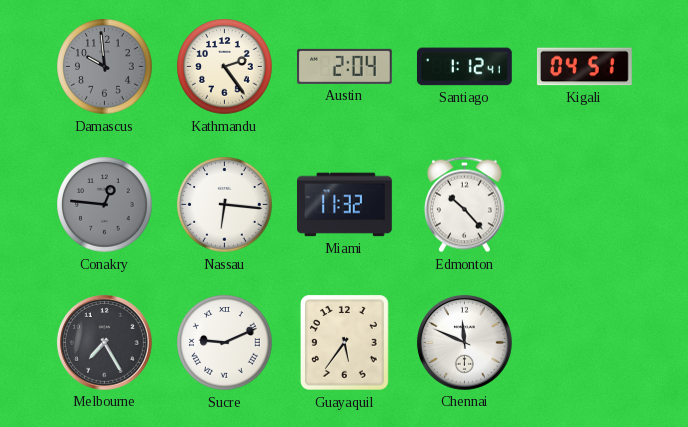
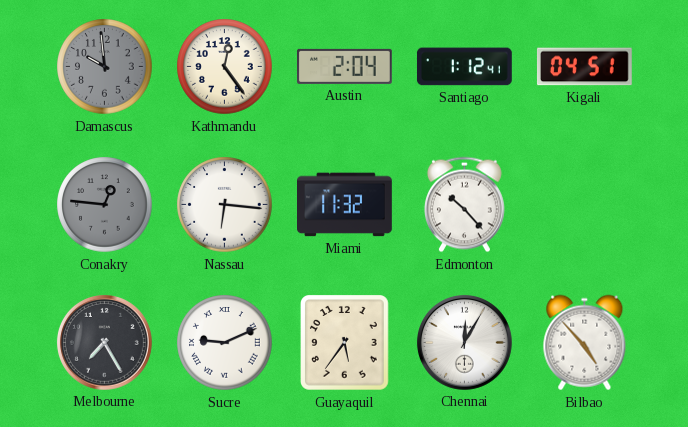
Kathmandu: 2:24 -> 12:24 (225, 67)
Chennai: 11:49 -> 12:05 (464, 342)
Bilbao: none -> 4:53 (585, 343)
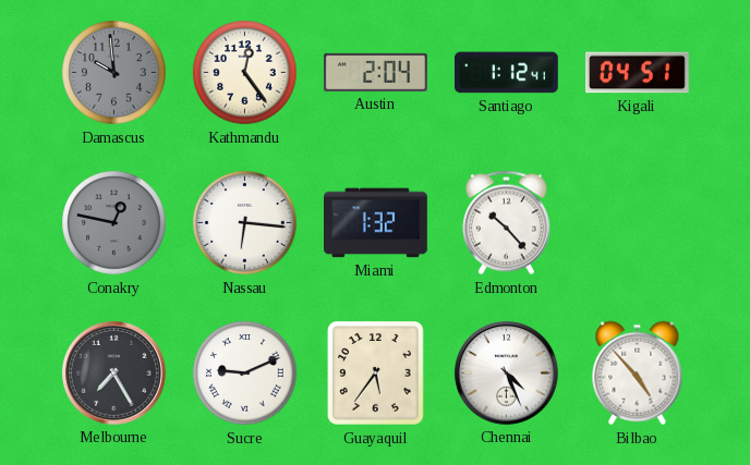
Conakry: 12:46 -> 12:47 (114, 223)
Miami: 11:32 -> 1:32 (376, 223)
Chennai: 12:05 -> 4:26 (506, 372)
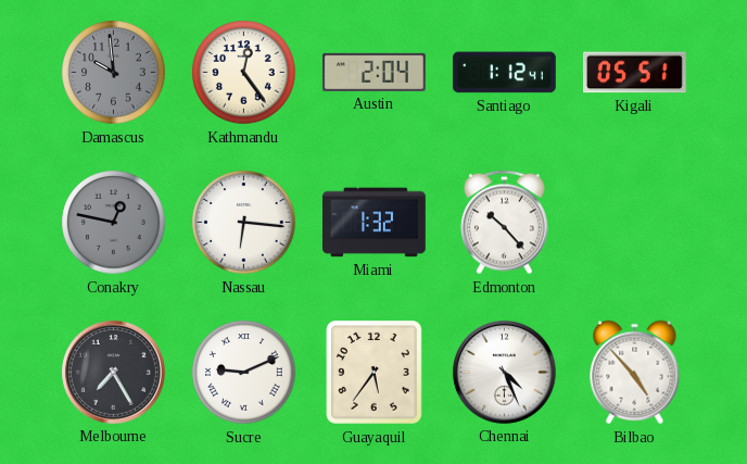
Kigali: 04:51 -> 05:51 (634, 73)
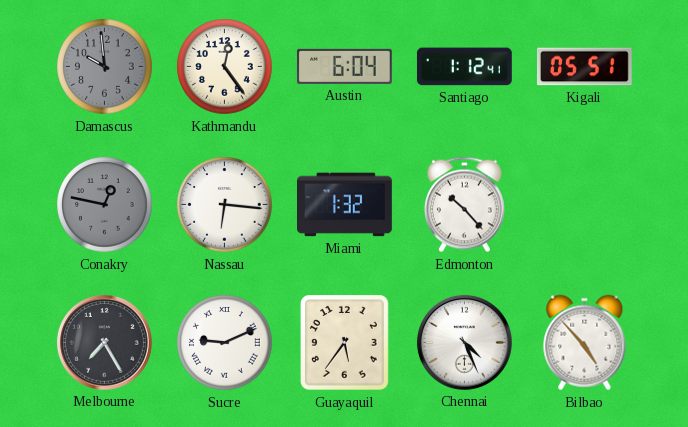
Austin: 2:04 -> 6:04 (345, 66)
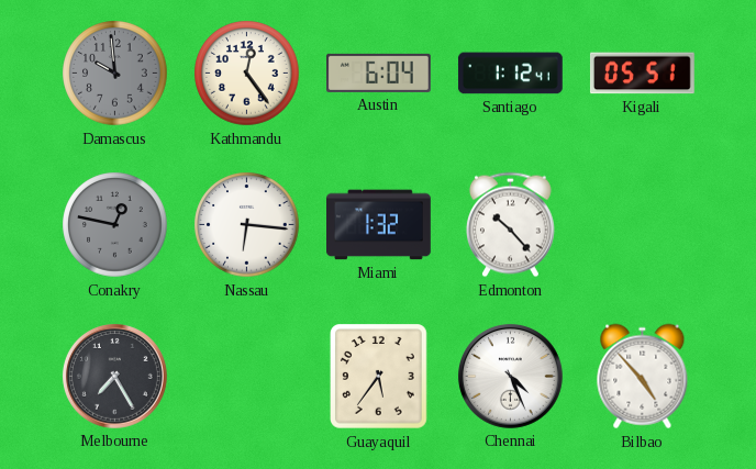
Sucre: 9:11 -> none (225, 343)
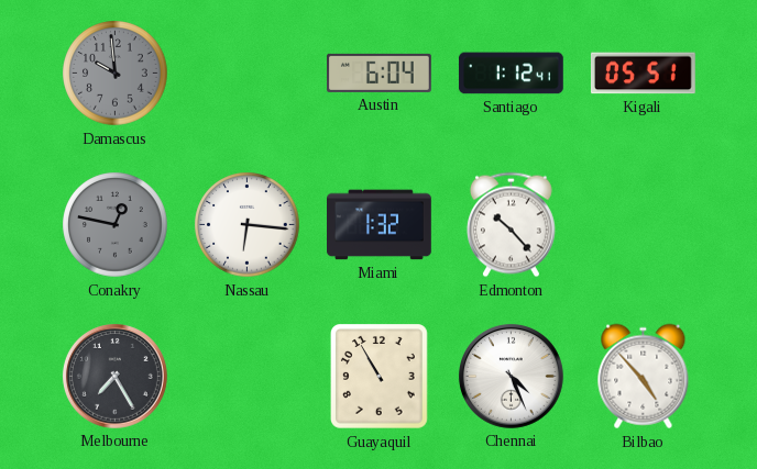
Kathmandu: 12:24 -> none (247, 74)
Guayaquil: 5:36 -> 10:55 (380, 377)
